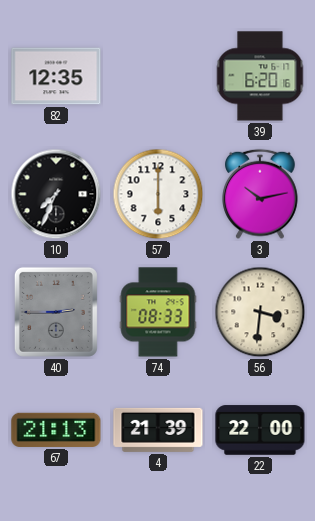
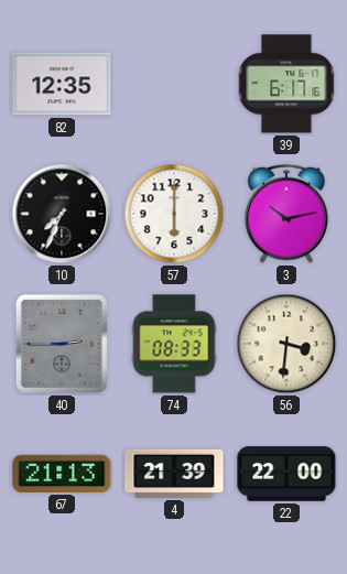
39: 6:20 -> 6:17 (286, 84)
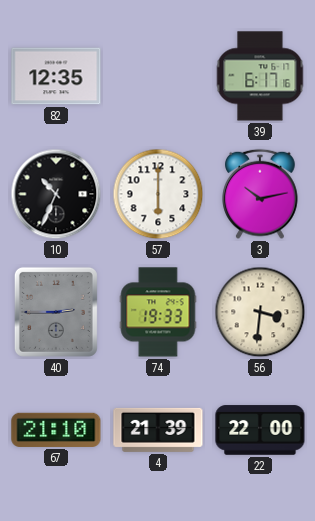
10: 7:34 -> 10:34 (56, 194)
74: 08:33 -> 19:33 (158, 312)
67: 21:13 -> 21:10 (56, 430)
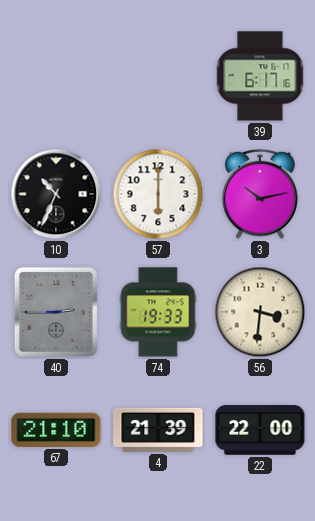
82: 12:35 -> none (56, 76)
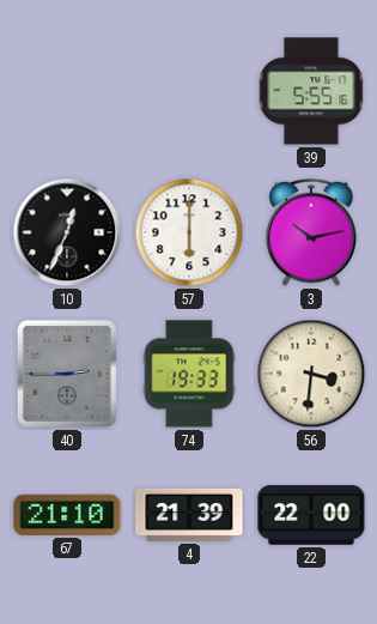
39: 6:17 -> 5:55 (311, 91)
10: 10:34 -> 12:34 (67, 232)
